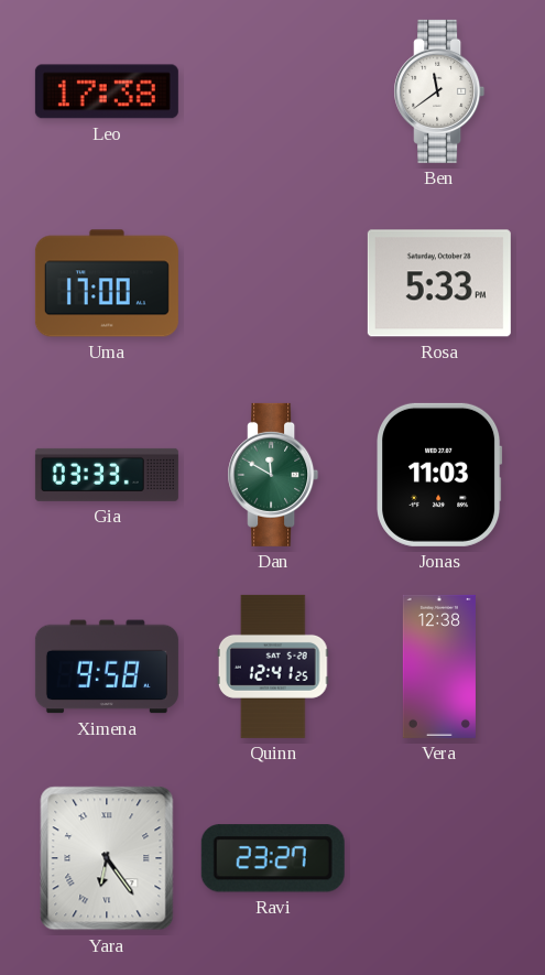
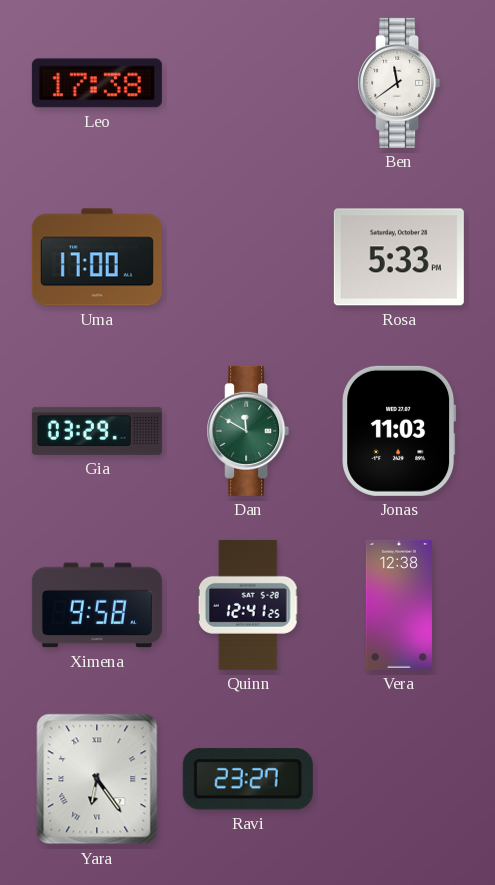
Gia: 03:33 -> 03:29 (97, 431)
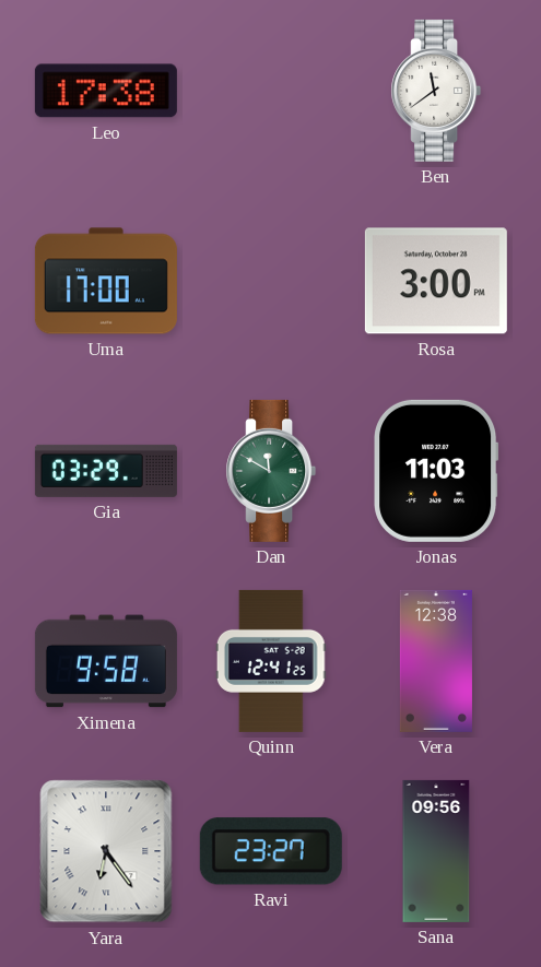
Rosa: 5:33 -> 3:00 (436, 281)
Sana: none -> 09:56 (436, 851)
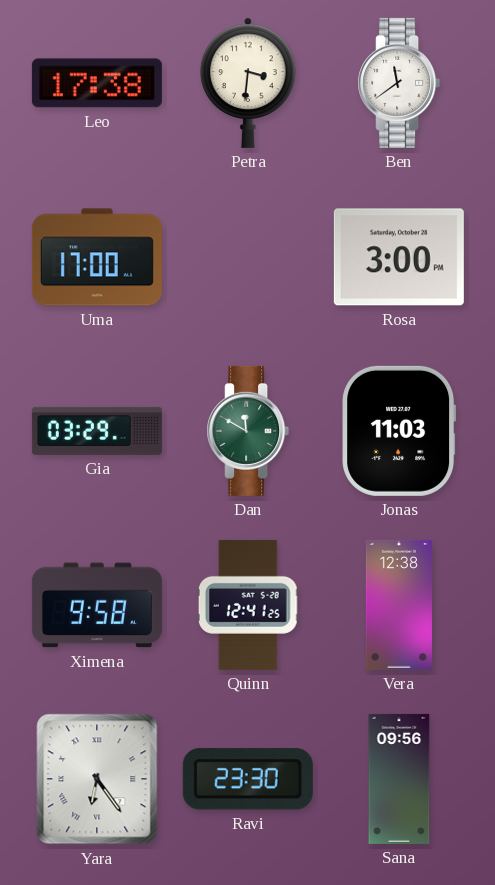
Petra: none -> 3:31 (248, 83)
Ravi: 23:27 -> 23:30 (248, 779)
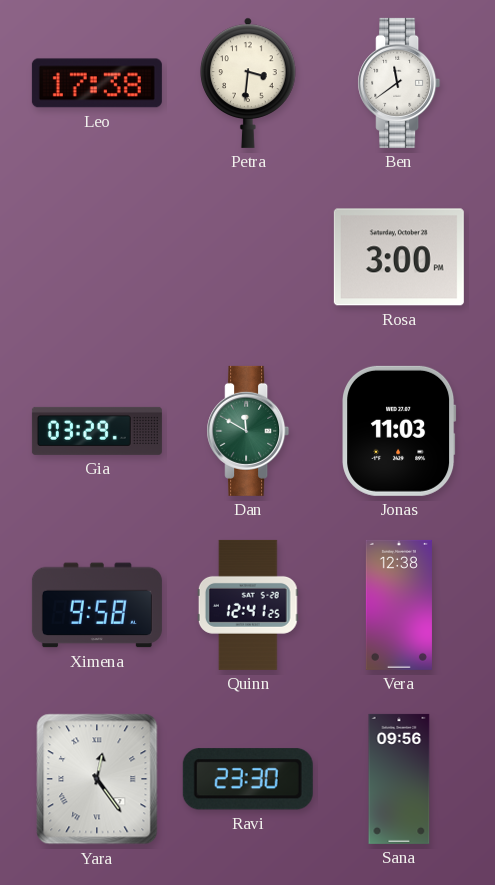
Uma: 17:00 -> none (97, 257)
Yara: 6:24 -> 12:24 (97, 779)
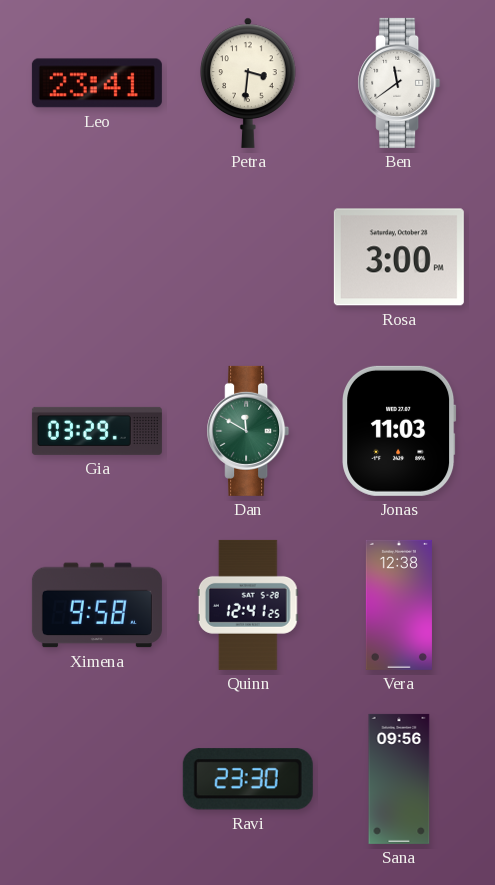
Leo: 17:38 -> 23:41 (97, 83)
Yara: 12:24 -> none (97, 779)
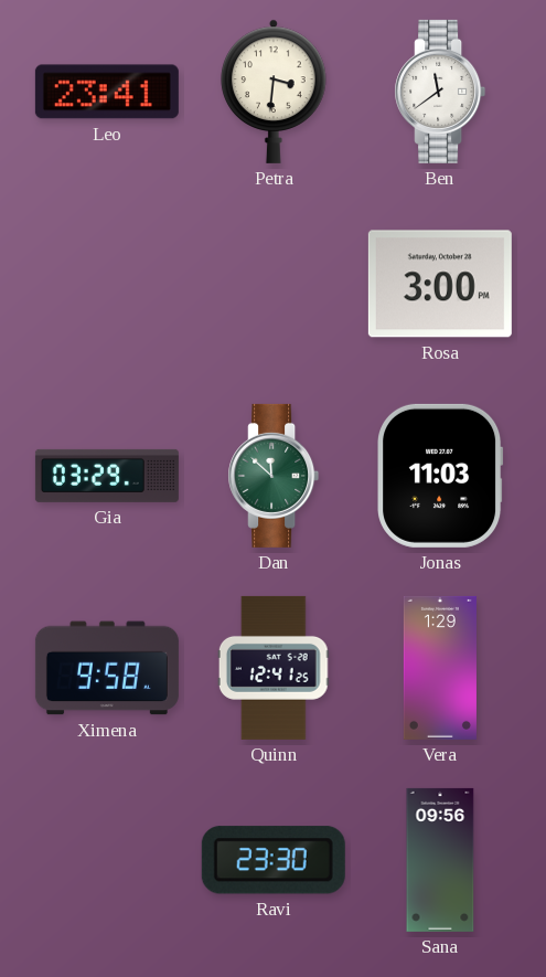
Dan: 11:50 -> 11:52 (274, 476)
Vera: 12:38 -> 1:29 (440, 668)
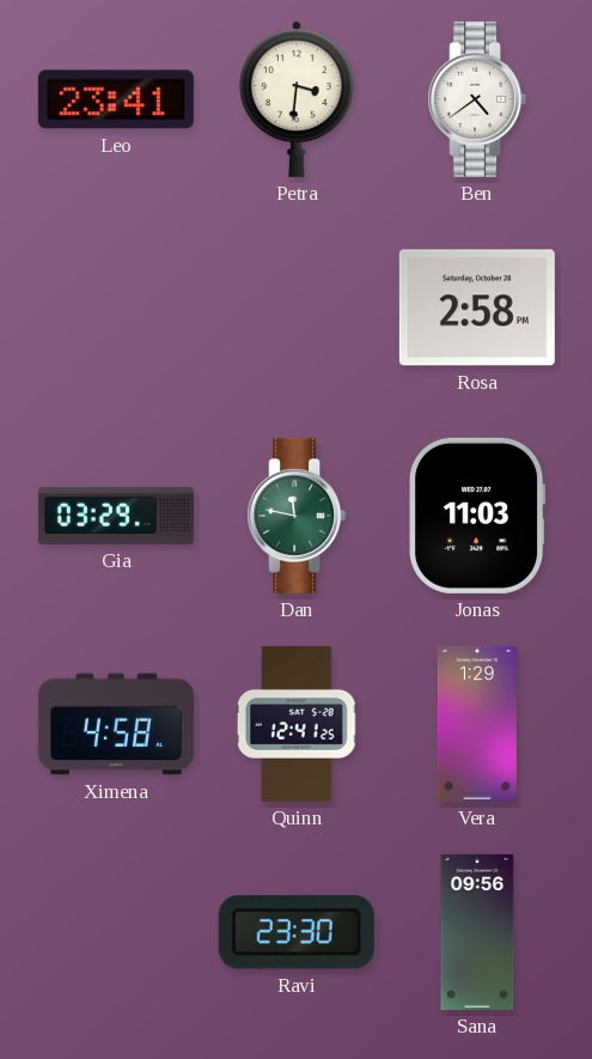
Ben: 11:39 -> 4:39 (477, 99)
Rosa: 3:00 -> 2:58 (477, 308)
Dan: 11:52 -> 11:47 (297, 516)
Ximena: 9:58 -> 4:58 (116, 724)
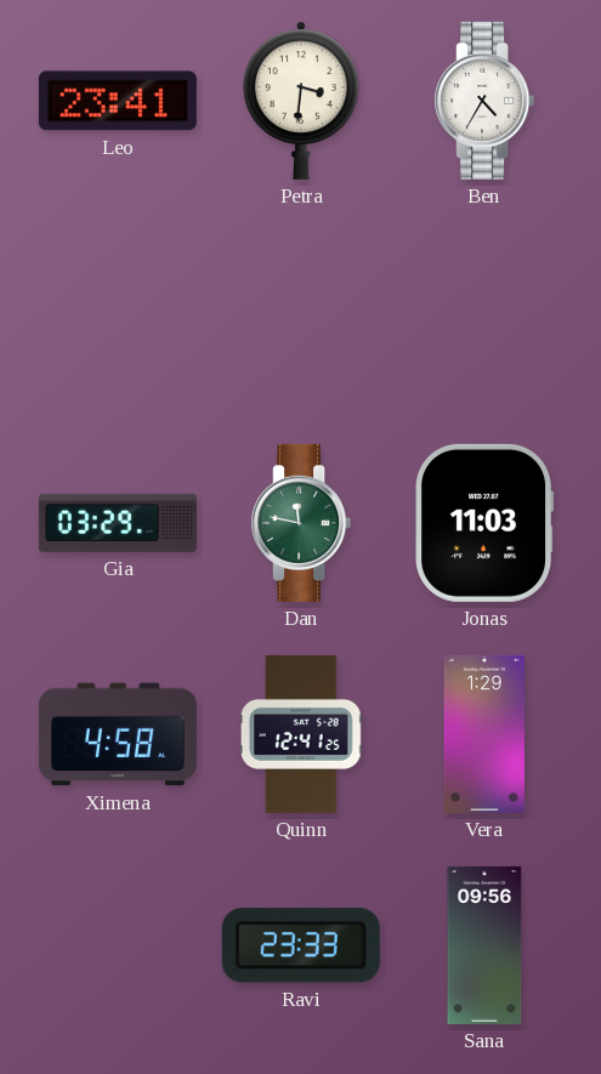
Ben: 4:39 -> 4:35 (484, 101)
Rosa: 2:58 -> none (477, 308)
Ravi: 23:30 -> 23:33 (301, 945)
